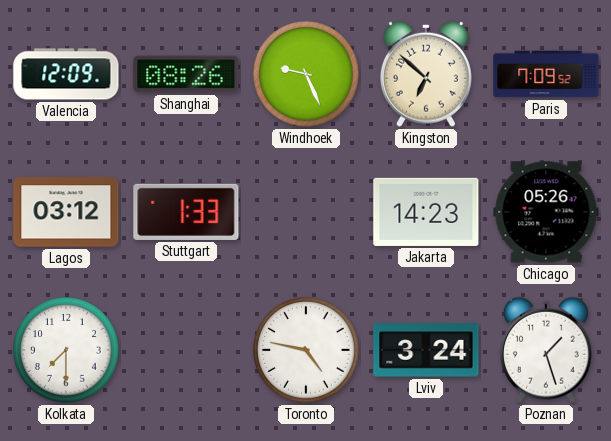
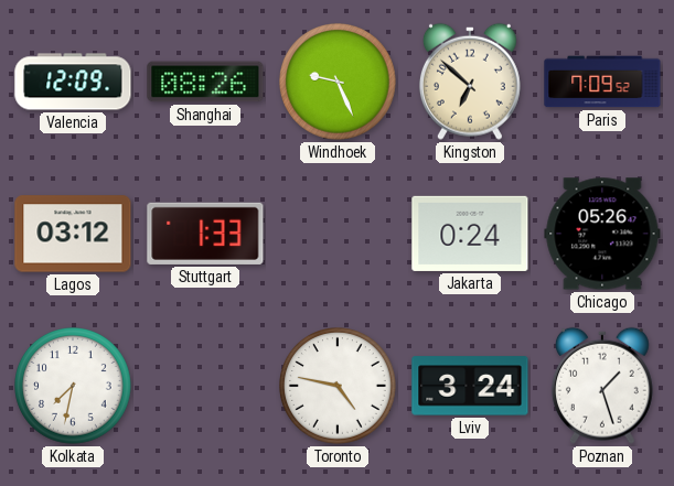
Jakarta: 14:23 -> 0:24 (470, 234)
Kolkata: 7:30 -> 7:32 (74, 387)
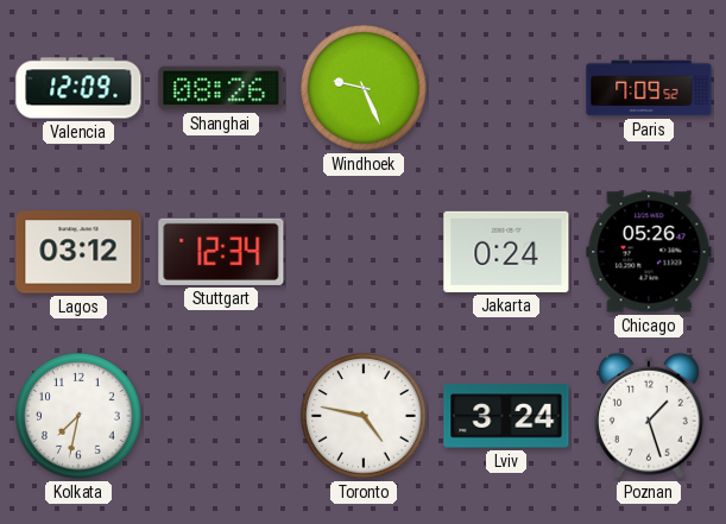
Kingston: 6:52 -> none (470, 82)
Stuttgart: 1:33 -> 12:34 (221, 252)
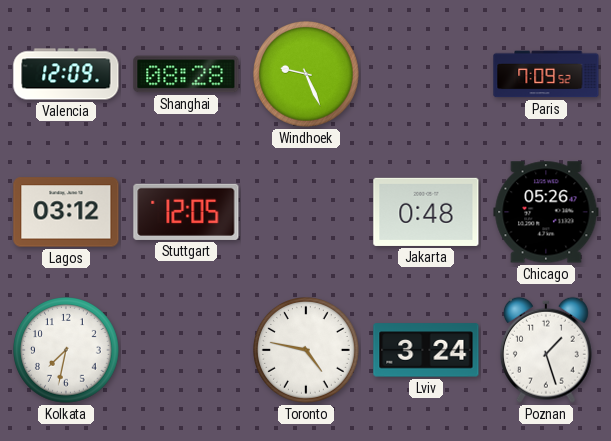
Shanghai: 08:26 -> 08:28 (186, 74)
Stuttgart: 12:34 -> 12:05 (186, 212)
Jakarta: 0:24 -> 0:48 (426, 212)
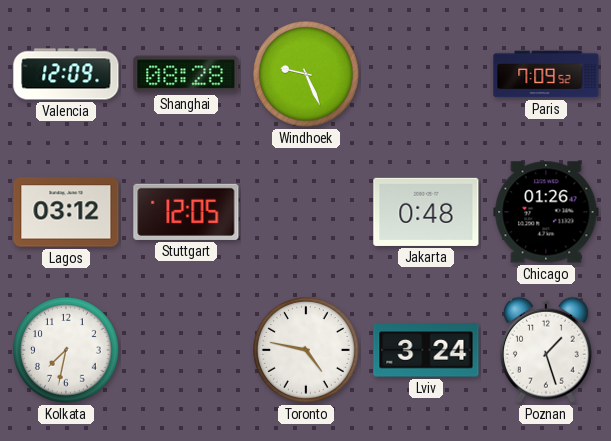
Chicago: 05:26 -> 01:26 (546, 212)
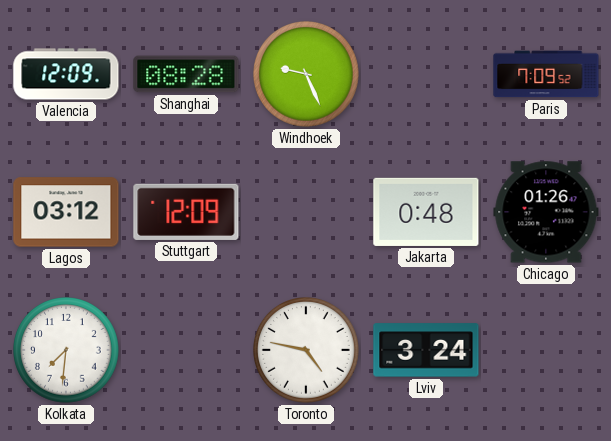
Stuttgart: 12:05 -> 12:09 (186, 212)
Kolkata: 7:32 -> 7:31 (67, 351)
Poznan: 1:27 -> none (546, 350)
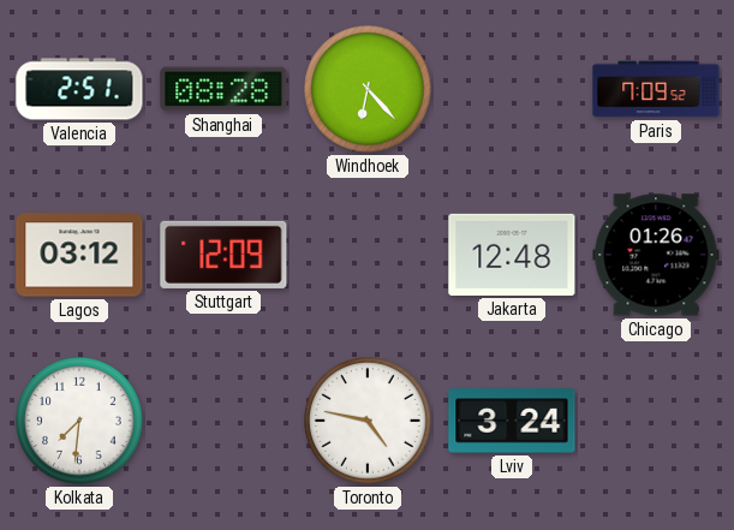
Valencia: 12:09 -> 2:51 (79, 89)
Windhoek: 9:26 -> 6:23 (369, 90)
Jakarta: 0:48 -> 12:48 (512, 255)
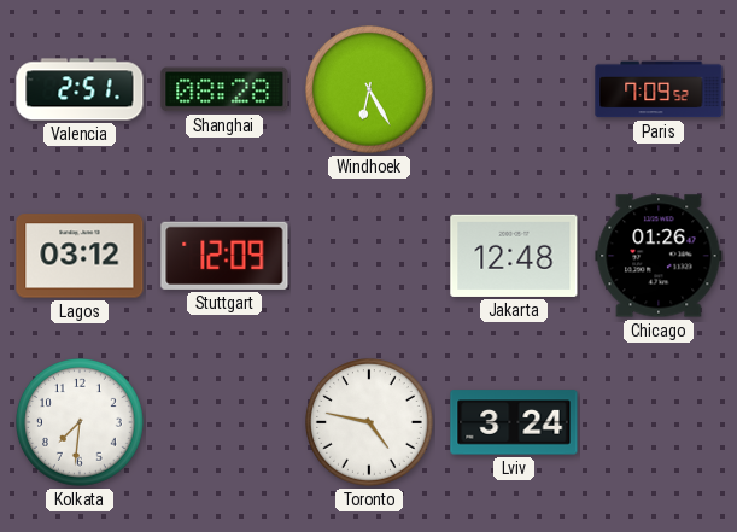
Windhoek: 6:23 -> 6:25 (370, 90)
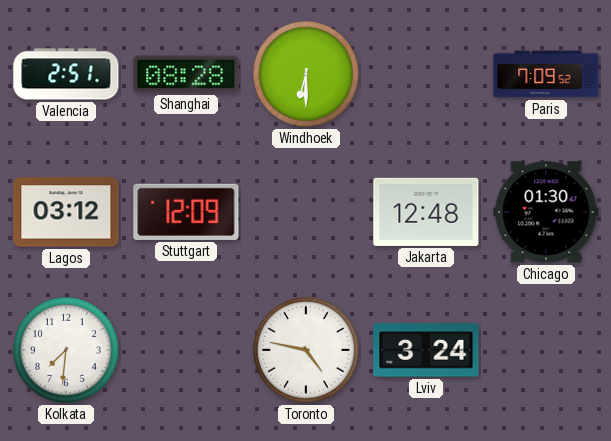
Windhoek: 6:25 -> 6:30 (307, 75)
Chicago: 01:26 -> 01:30 (546, 212)
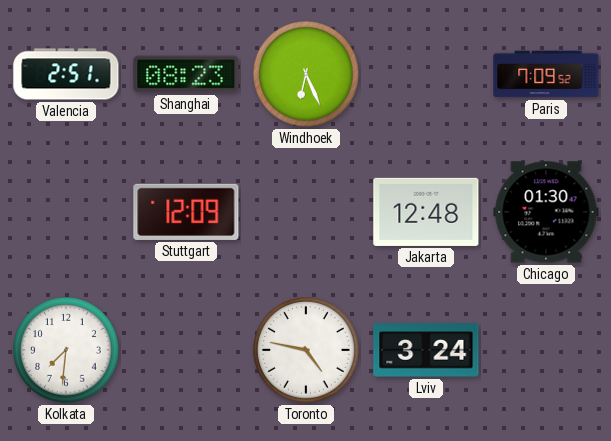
Shanghai: 08:28 -> 08:23 (186, 74)
Windhoek: 6:30 -> 6:26 (307, 75)
Lagos: 03:12 -> none (66, 212)
